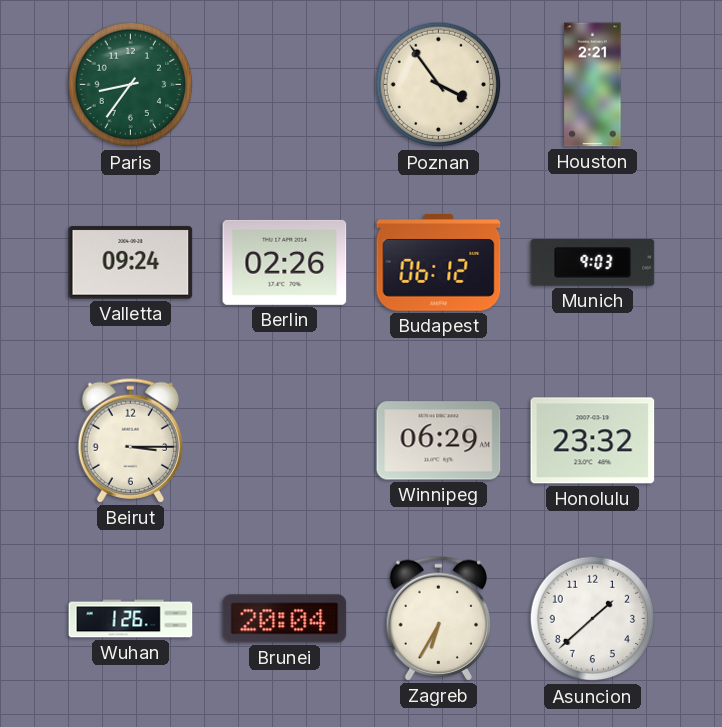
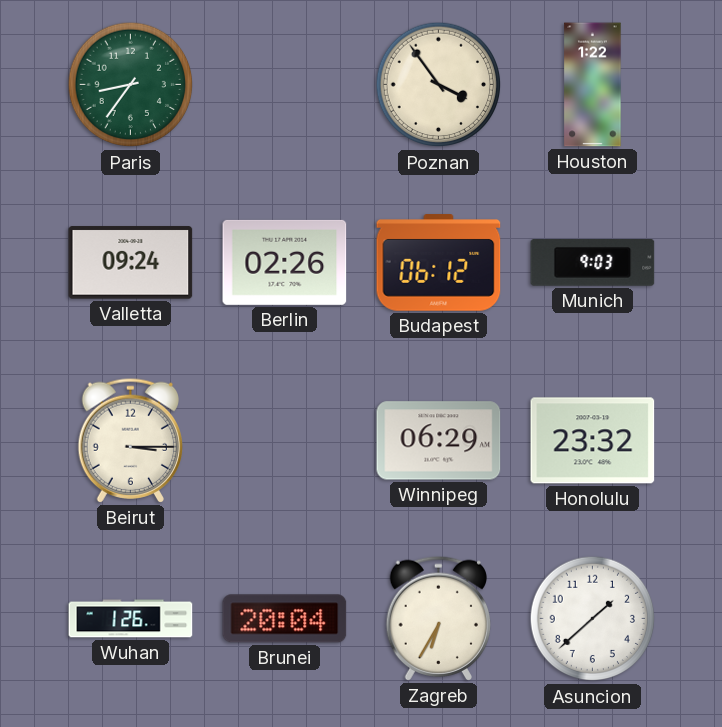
Houston: 2:21 -> 1:22 (593, 85)
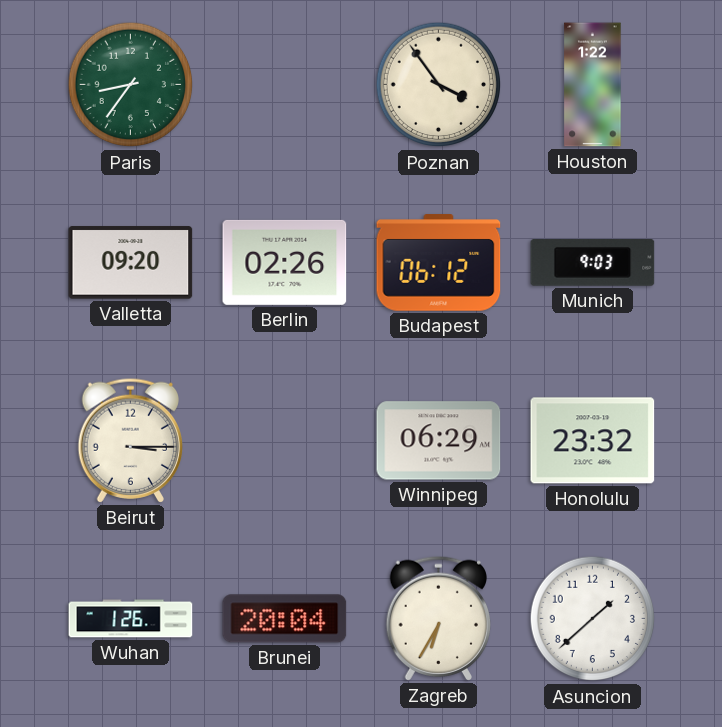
Valletta: 09:24 -> 09:20 (131, 263)
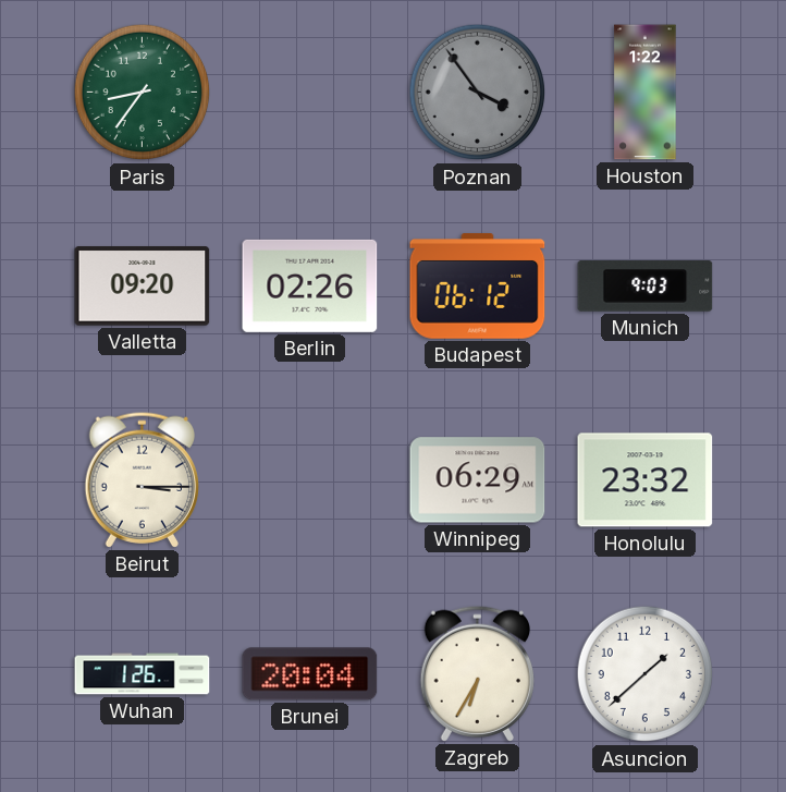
Poznan dial: cream -> grey (478, 93)
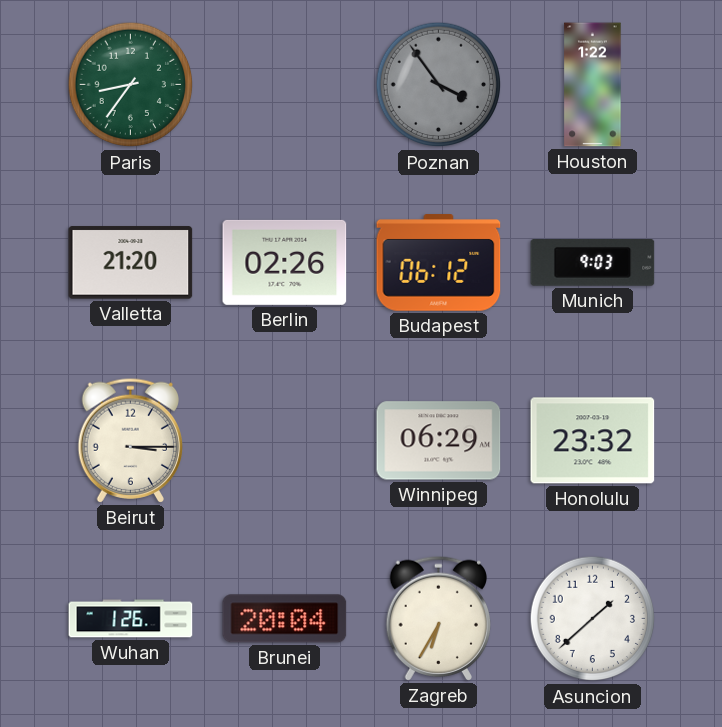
Valletta: 09:20 -> 21:20 (131, 263)
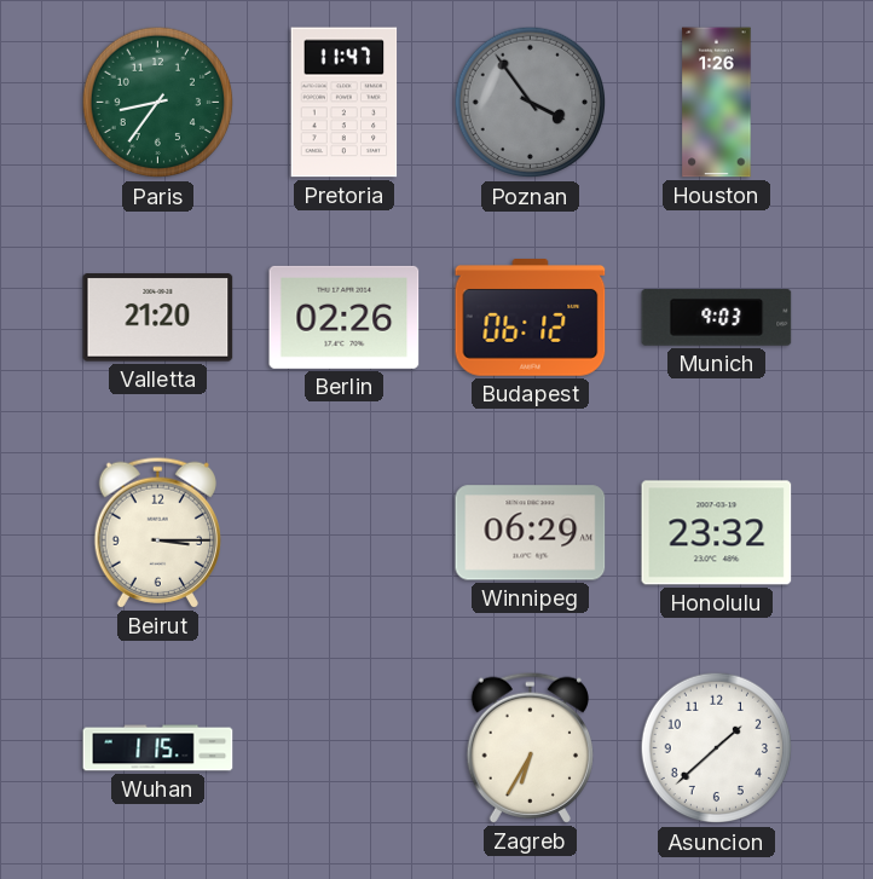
Pretoria: none -> 11:47 (345, 103)
Houston: 1:22 -> 1:26 (717, 103)
Wuhan: 1:26 -> 1:15 (158, 748)
Brunei: 20:04 -> none (285, 619)
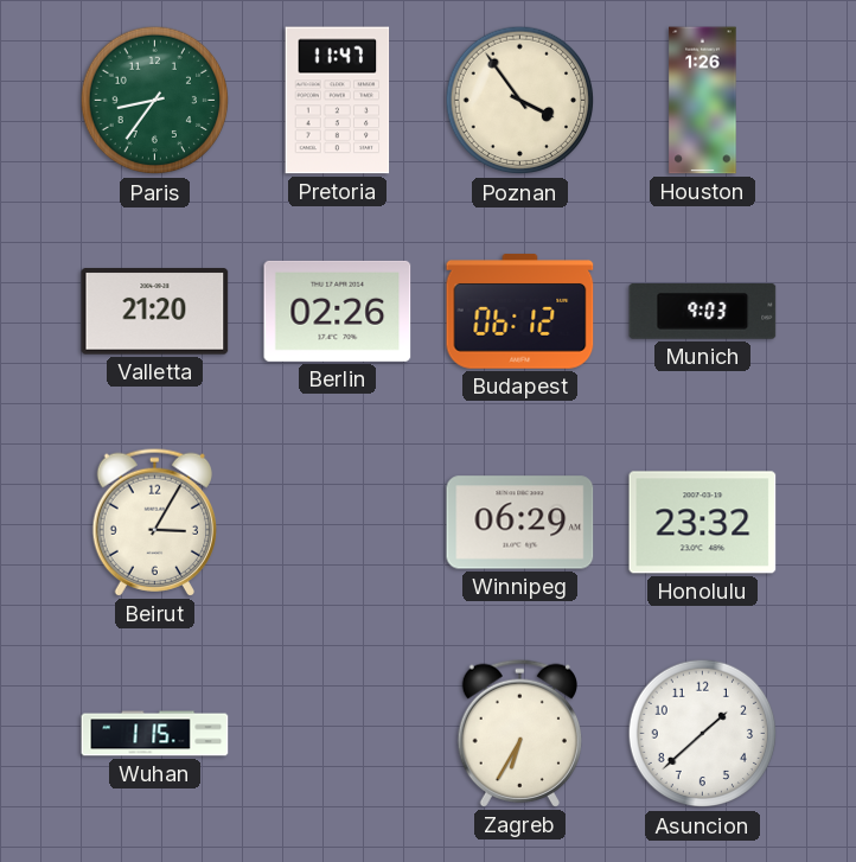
Poznan dial: grey -> cream (520, 101)
Beirut: 3:15 -> 3:05 (154, 522)
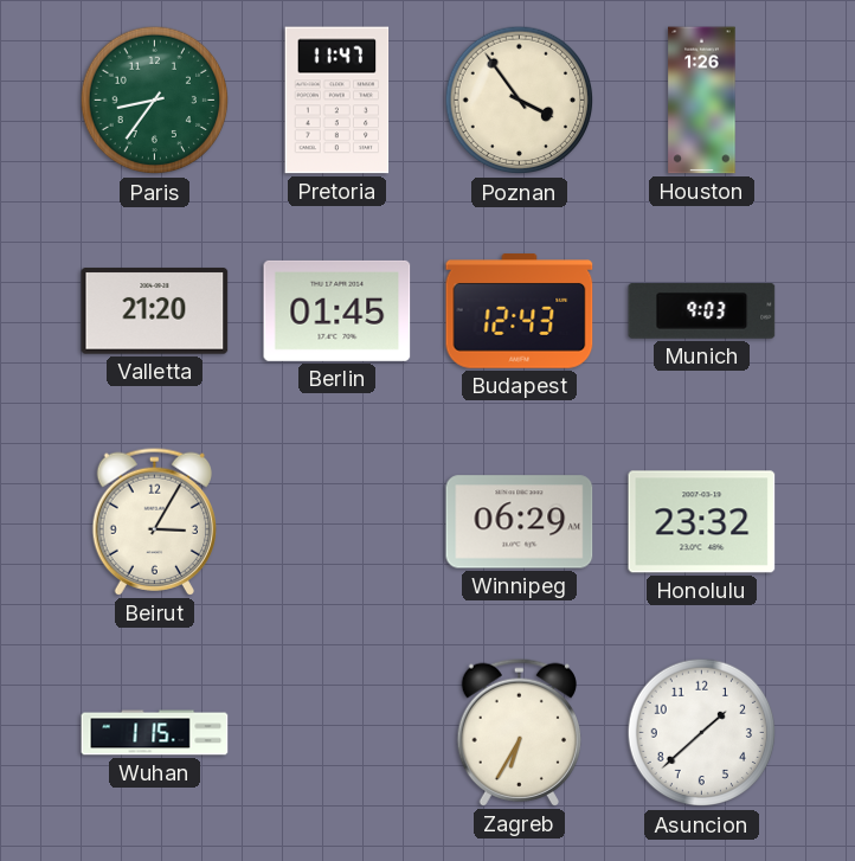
Berlin: 02:26 -> 01:45 (337, 310)
Budapest: 06:12 -> 12:43 (520, 311)
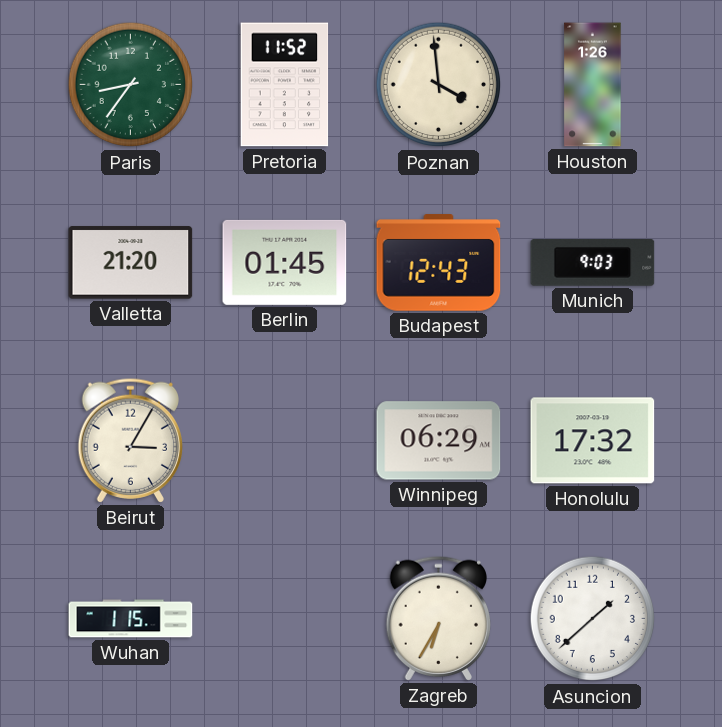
Pretoria: 11:47 -> 11:52 (285, 85)
Poznan: 3:54 -> 3:59 (439, 85)
Honolulu: 23:32 -> 17:32 (593, 441)
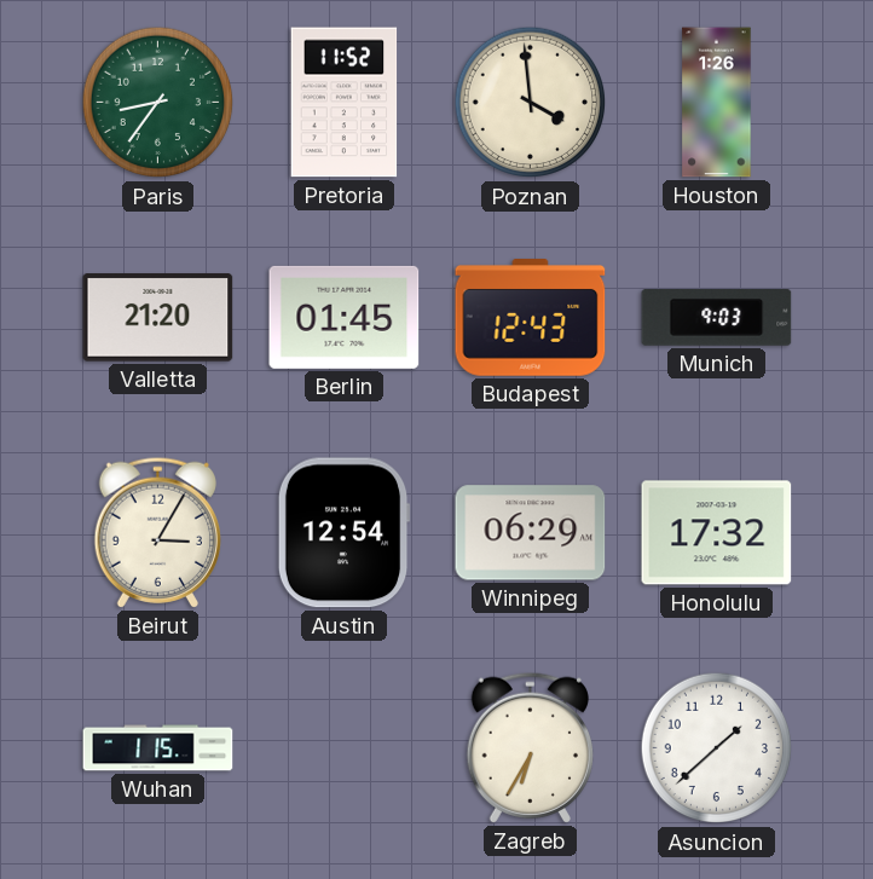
Austin: none -> 12:54 (343, 533)
